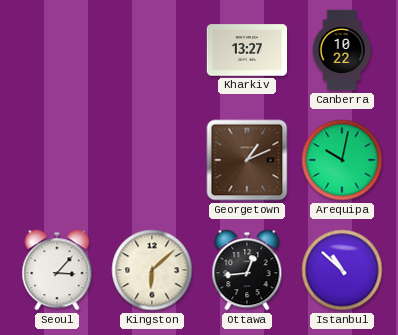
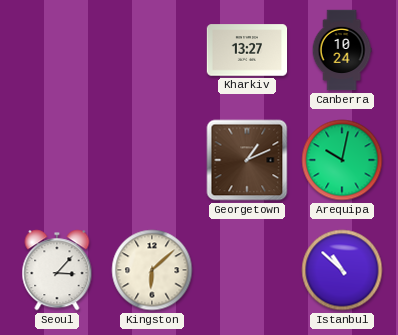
Canberra: 10:22 -> 10:24 (342, 50)
Ottawa: 12:44 -> none (247, 270)
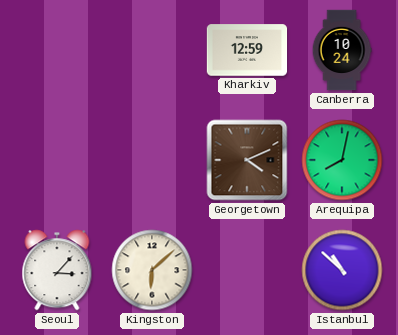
Kharkiv: 13:27 -> 12:59 (247, 50)
Georgetown: 1:11 -> 4:11 (247, 160)
Arequipa: 10:02 -> 8:02 (342, 160)
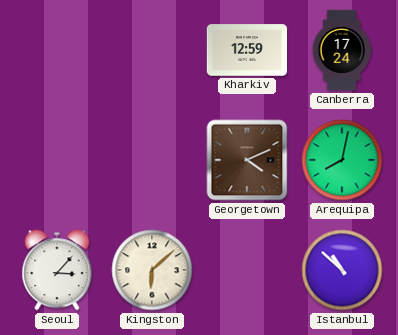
Canberra: 10:24 -> 17:24 (342, 50)
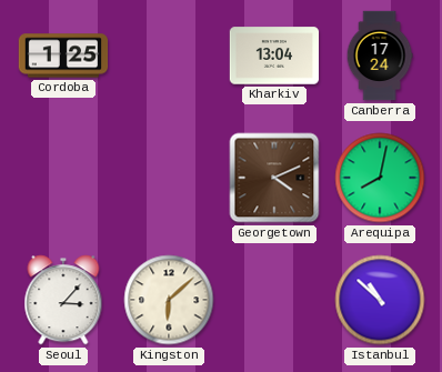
Cordoba: none -> 1:25 (63, 56)
Kharkiv: 12:59 -> 13:04 (274, 56)
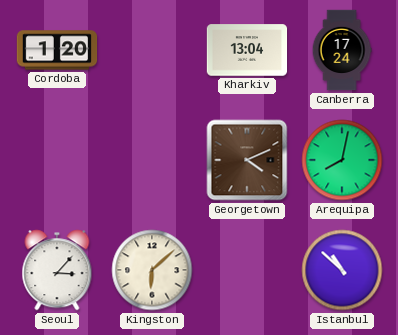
Cordoba: 1:25 -> 1:20 (57, 50)
